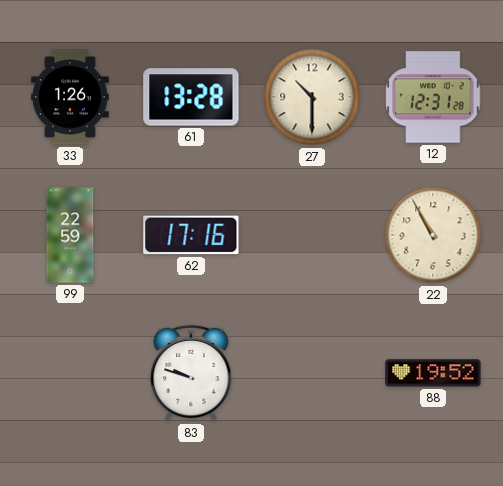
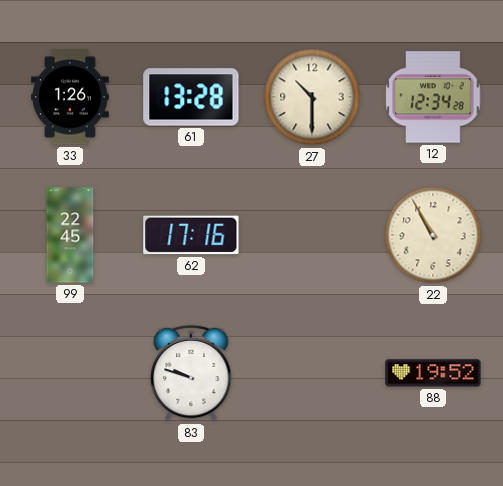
12: 12:31 -> 12:34 (433, 97)
99: 22:59 -> 22:45 (70, 235)
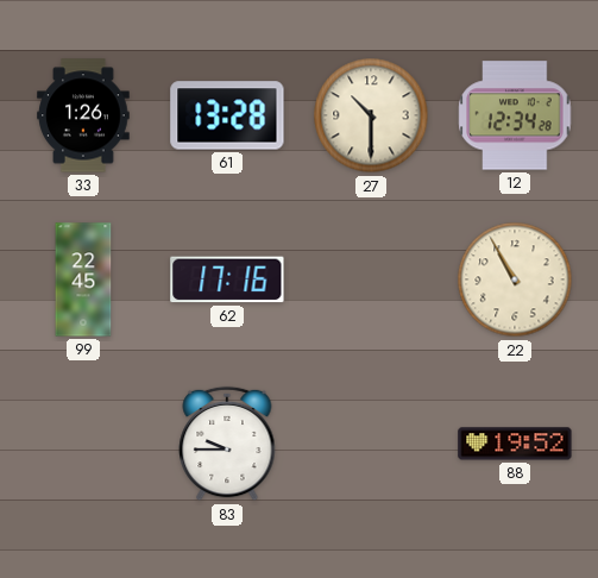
83: 9:48 -> 9:45 (227, 444)
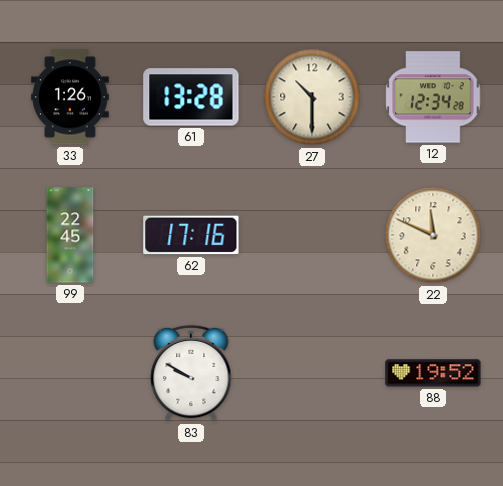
22: 10:55 -> 11:49 (433, 235)
83: 9:45 -> 9:50 (191, 373)
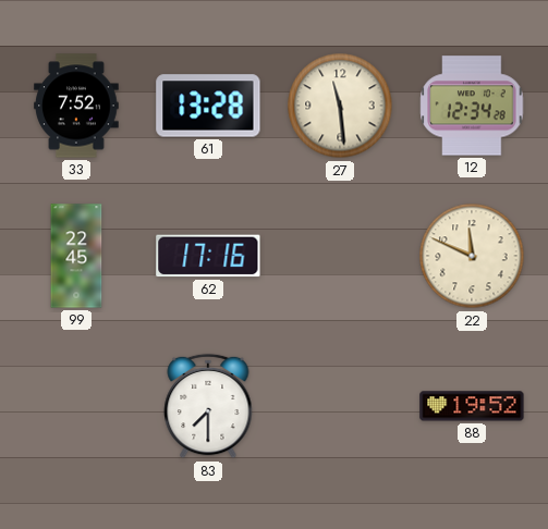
33: 1:26 -> 7:52 (76, 106)
27: 10:30 -> 11:29 (340, 106)
83: 9:50 -> 7:30 (208, 406)
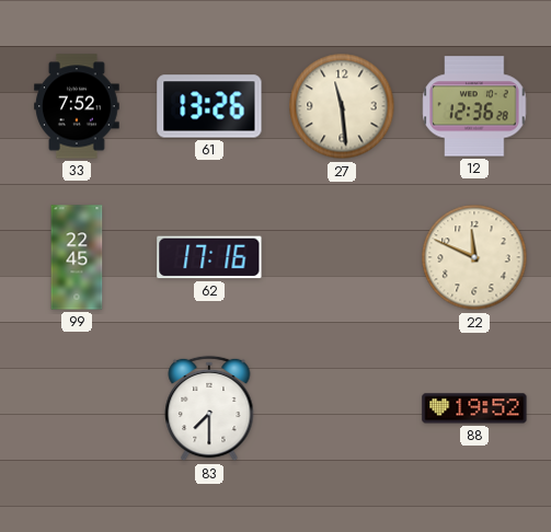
61: 13:28 -> 13:26 (209, 106)
12: 12:34 -> 12:36 (474, 106)
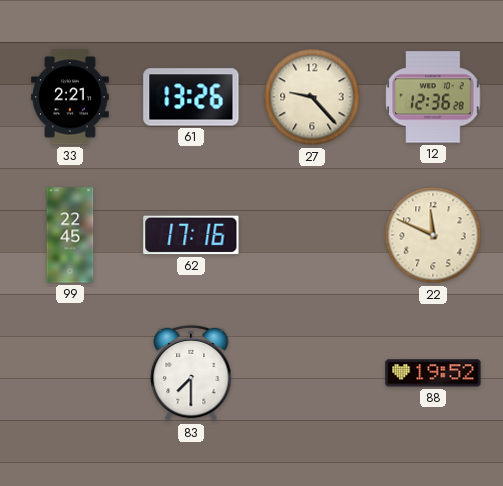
33: 7:52 -> 2:21 (70, 97)
27: 11:29 -> 9:23 (312, 97)
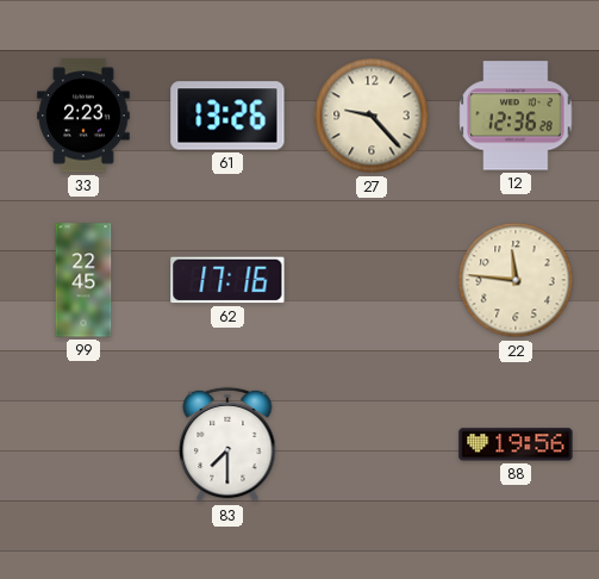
33: 2:21 -> 2:23 (83, 116)
22: 11:49 -> 11:46 (516, 280)
88: 19:52 -> 19:56 (516, 444)
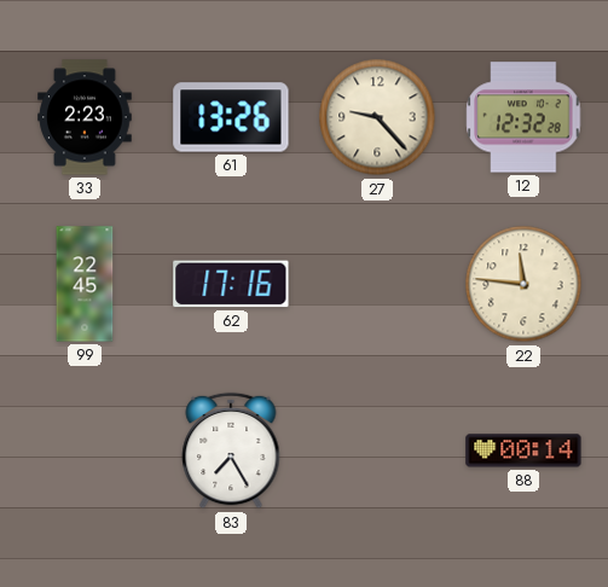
12: 12:36 -> 12:32 (523, 117)
83: 7:30 -> 7:25 (231, 451)
88: 19:56 -> 00:14 (523, 451)
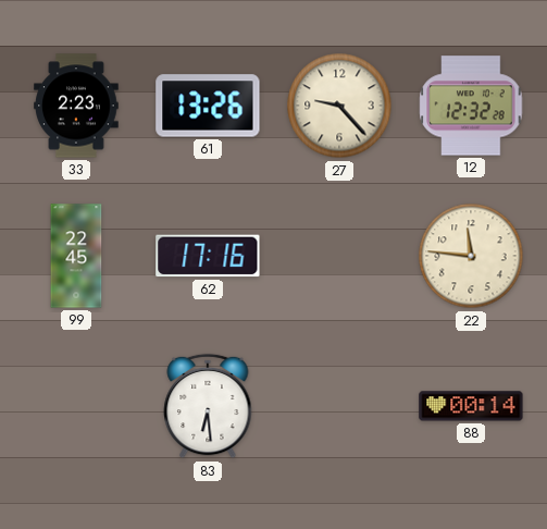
83: 7:25 -> 6:29 (208, 406)
